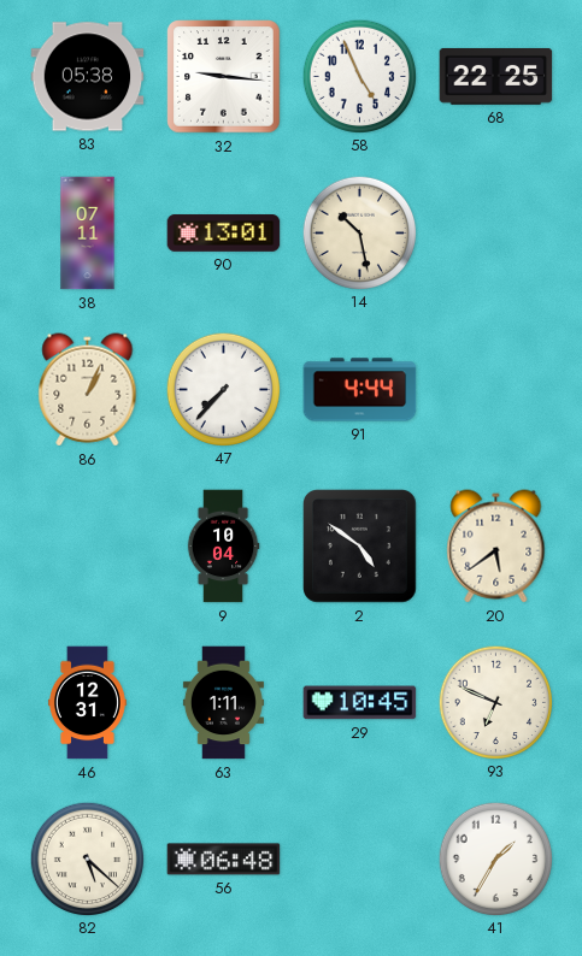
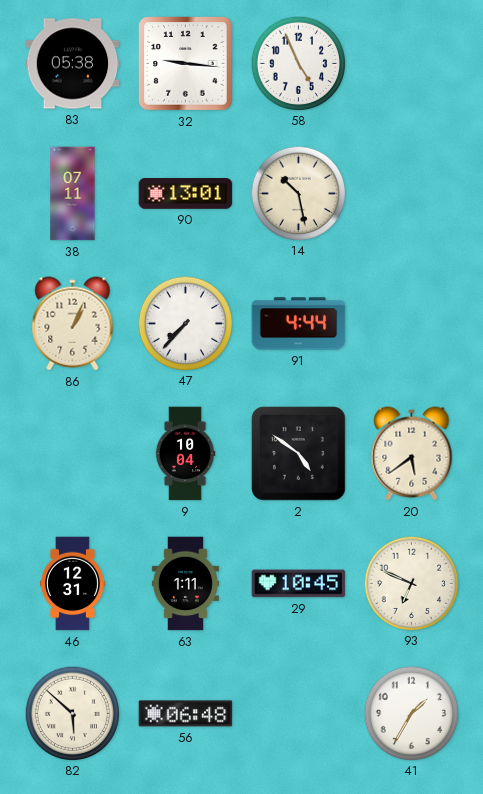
68: 22:25 -> none (496, 77)
82: 5:22 -> 5:52 (72, 713)
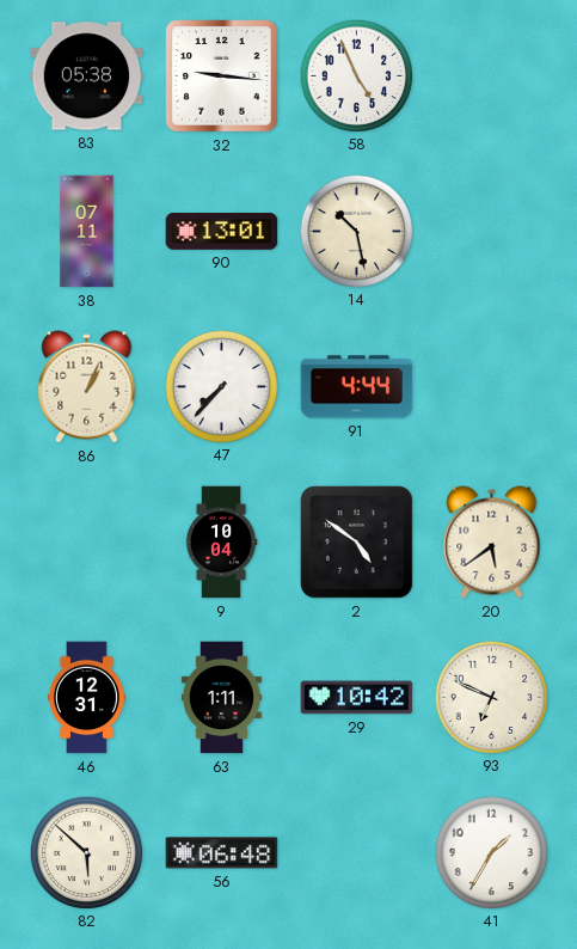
29: 10:45 -> 10:42 (357, 698)
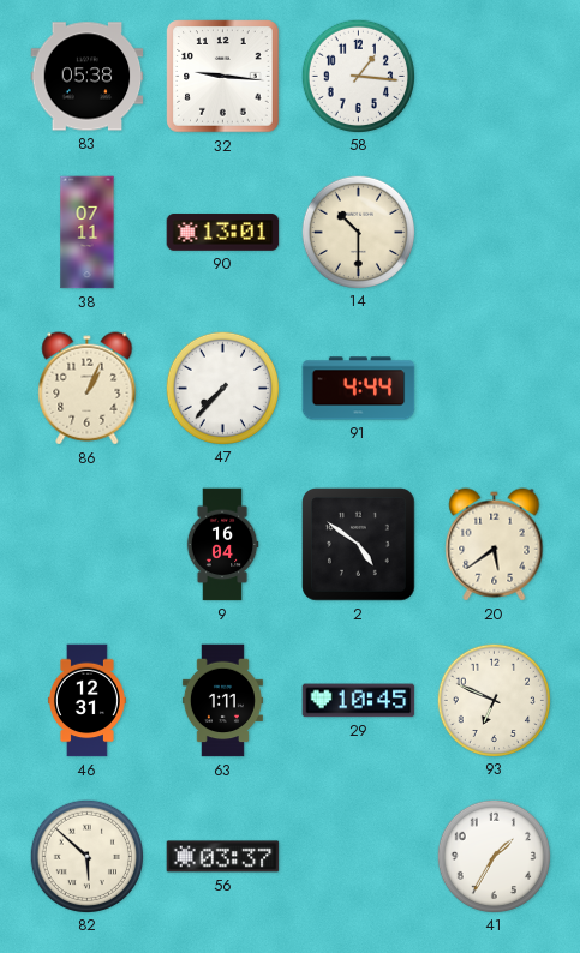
58: 4:56 -> 1:16 (358, 76)
14: 10:28 -> 10:30 (358, 232)
9: 10:04 -> 16:04 (222, 545)
29: 10:42 -> 10:45 (359, 701)
56: 06:48 -> 03:37 (223, 857)
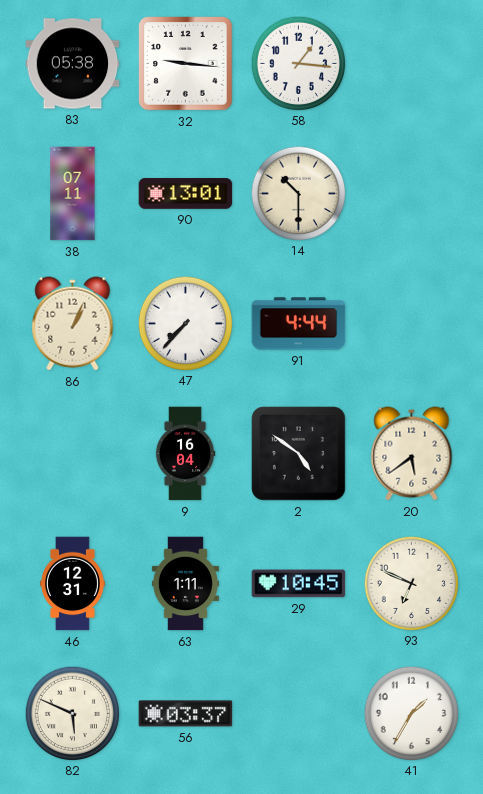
82: 5:52 -> 5:49 (72, 713)
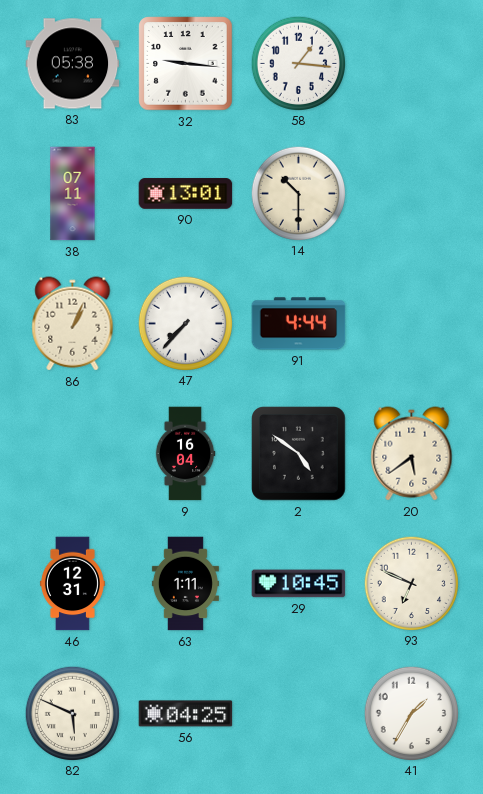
56: 03:37 -> 04:25 (186, 714)
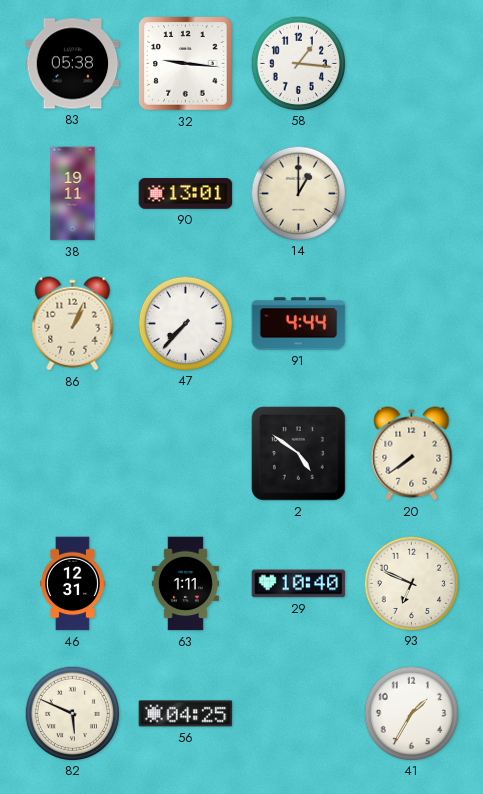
38: 07:11 -> 19:11 (73, 194)
14: 10:30 -> 1:00 (298, 193)
9: 16:04 -> none (185, 454)
20: 5:39 -> 7:39 (412, 454)
29: 10:45 -> 10:40 (299, 584)
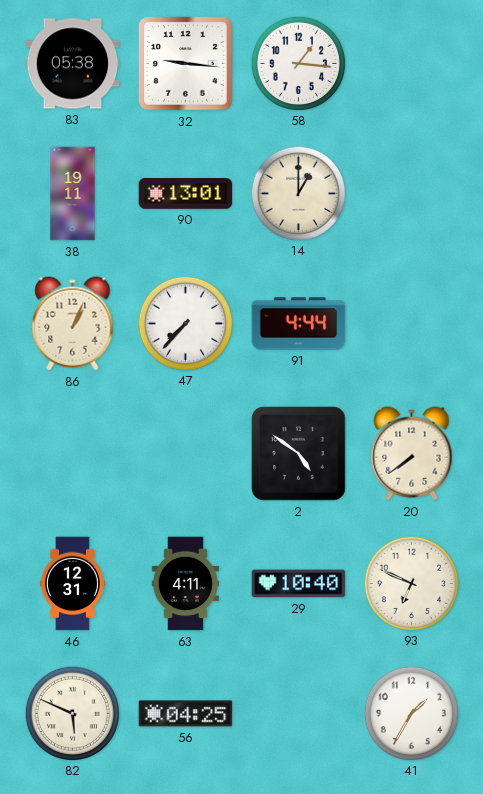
63: 1:11 -> 4:11 (185, 584)
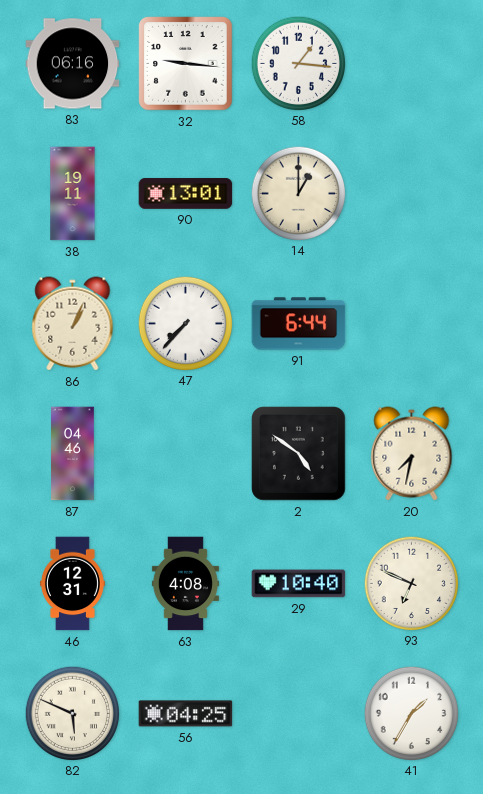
83: 05:38 -> 06:16 (73, 64)
91: 4:44 -> 6:44 (299, 324)
87: none -> 04:46 (73, 454)
20: 7:39 -> 7:32 (412, 454)
63: 4:11 -> 4:08 (185, 584)
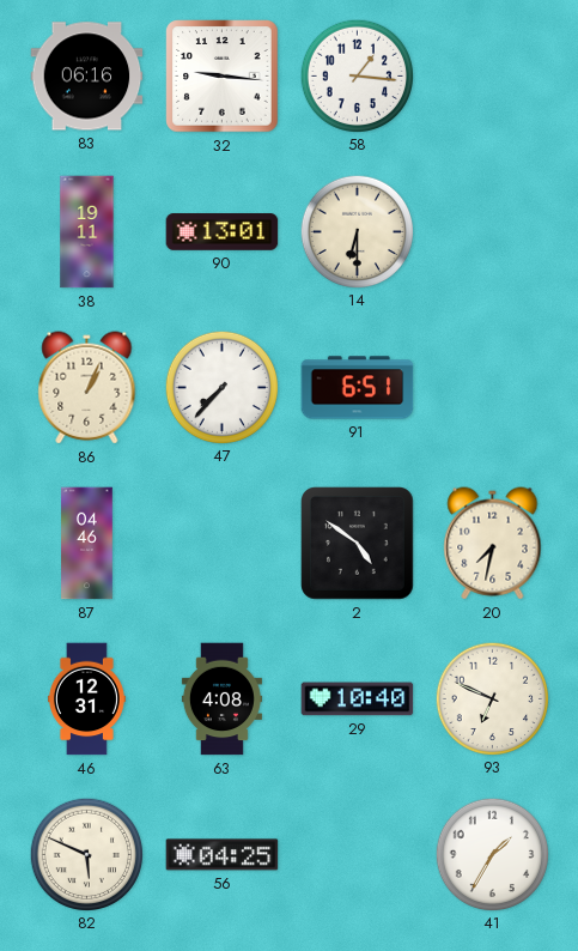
14: 1:00 -> 6:30 (357, 231)
91: 6:44 -> 6:51 (358, 388)
